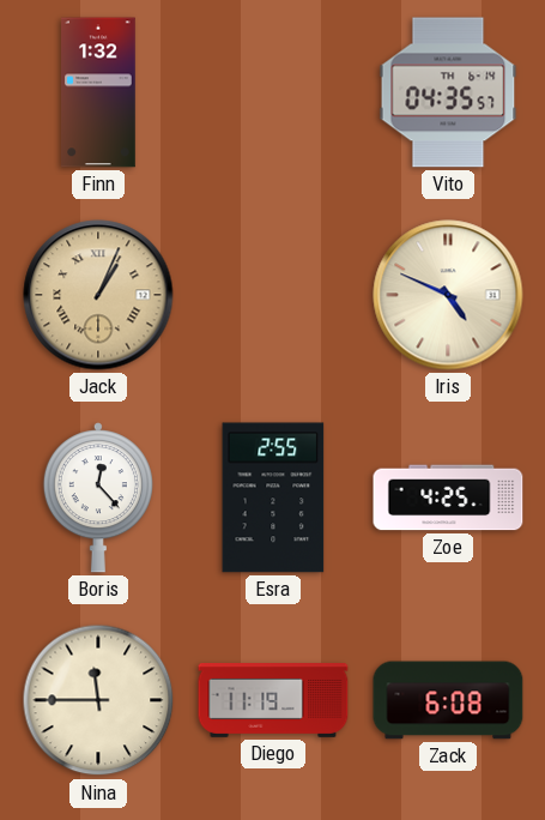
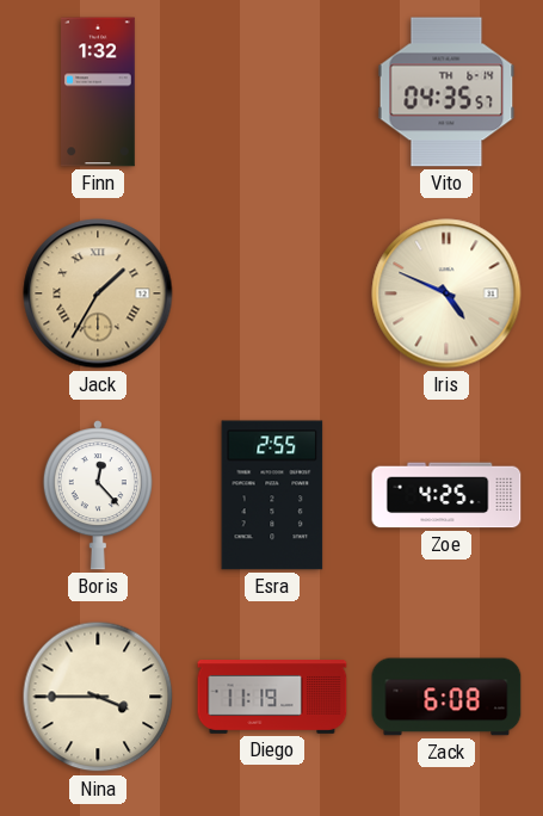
Jack: 1:04 -> 1:35 (98, 293)
Nina: 11:45 -> 3:45 (98, 697)
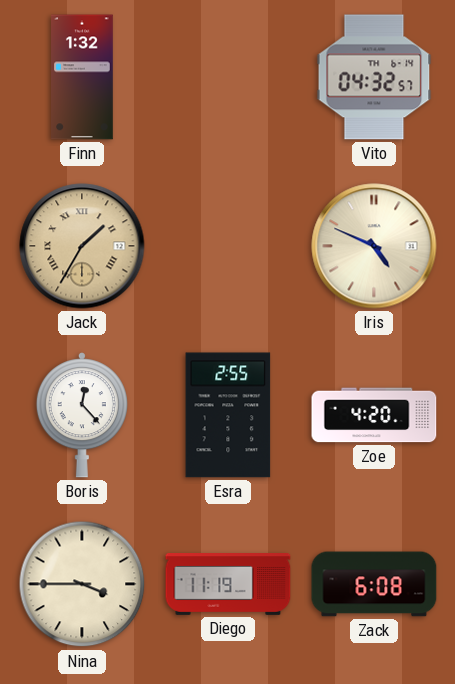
Vito: 04:35 -> 04:32 (374, 77)
Zoe: 4:25 -> 4:20 (374, 415)
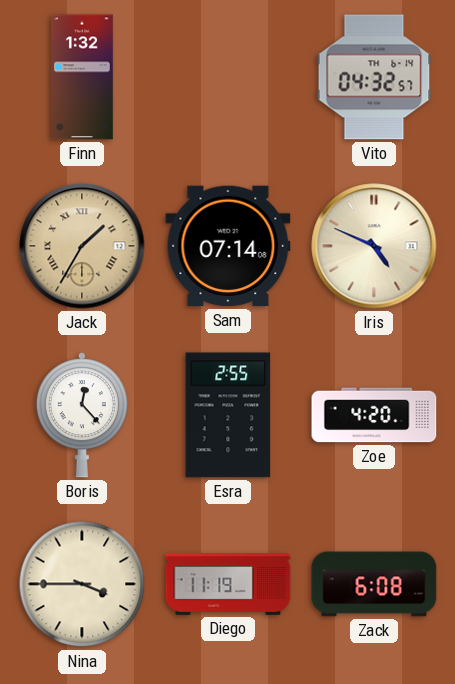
Sam: none -> 07:14 (228, 246)
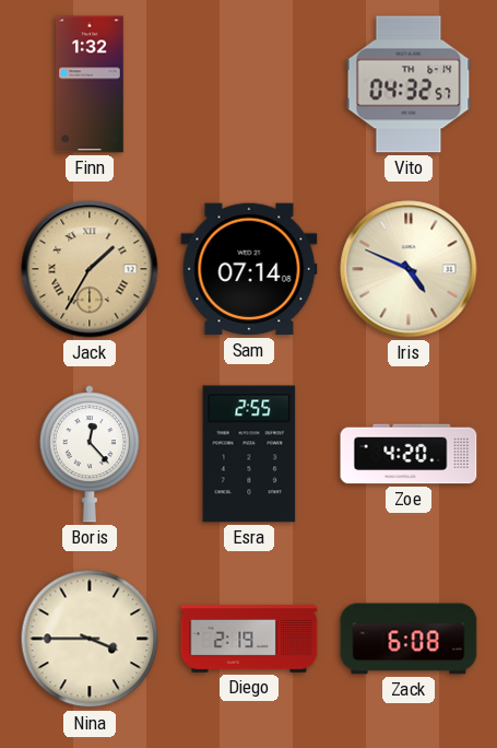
Diego: 11:19 -> 2:19 (249, 640)
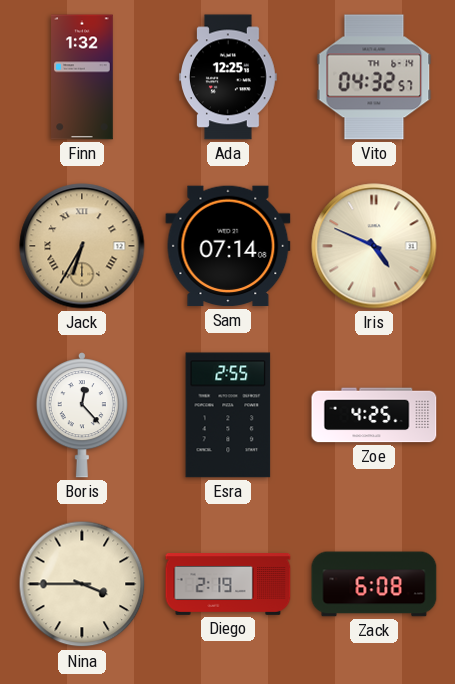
Ada: none -> 12:25 (229, 77)
Jack: 1:35 -> 6:35 (82, 246)
Zoe: 4:20 -> 4:25 (374, 415)
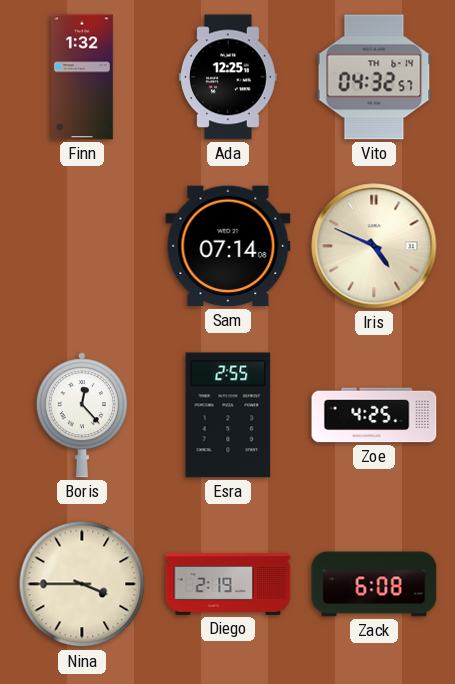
Jack: 6:35 -> none (82, 246)
